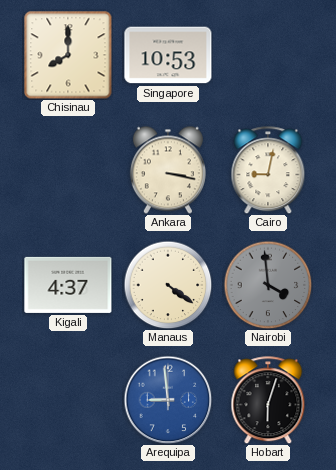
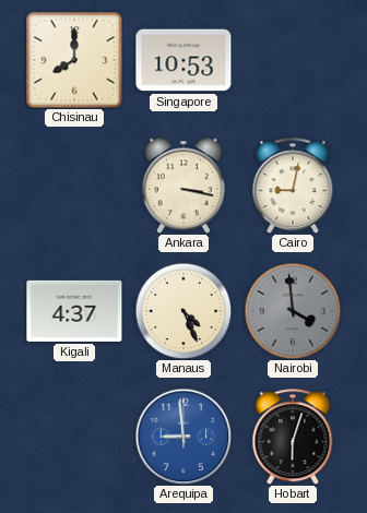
Manaus: 4:21 -> 4:26 (183, 311)
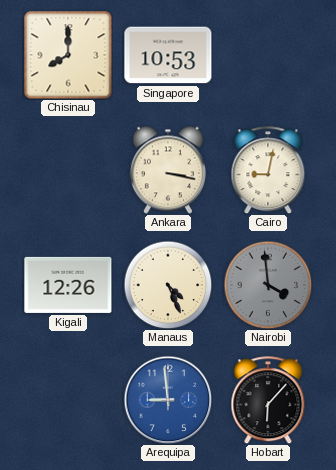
Kigali: 4:37 -> 12:26 (68, 285)
Hobart: 6:03 -> 6:07 (268, 400)
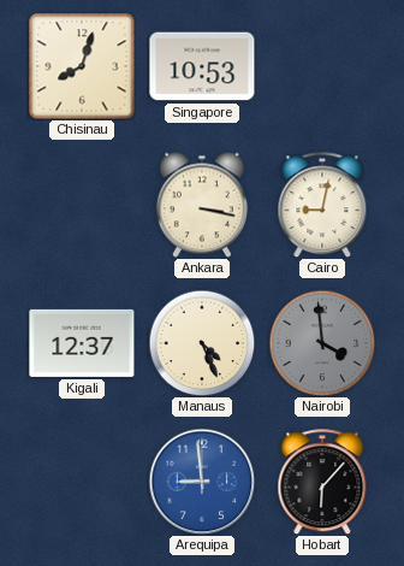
Chisinau: 8:00 -> 8:03 (82, 66)
Kigali: 12:26 -> 12:37 (82, 343)
